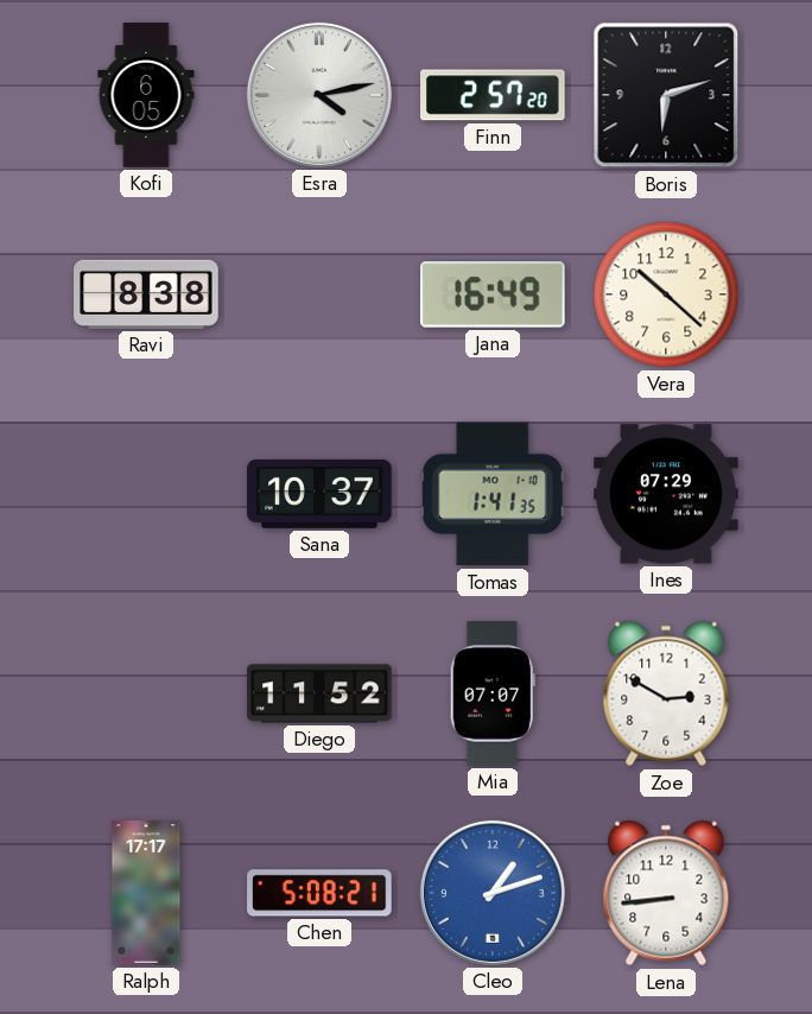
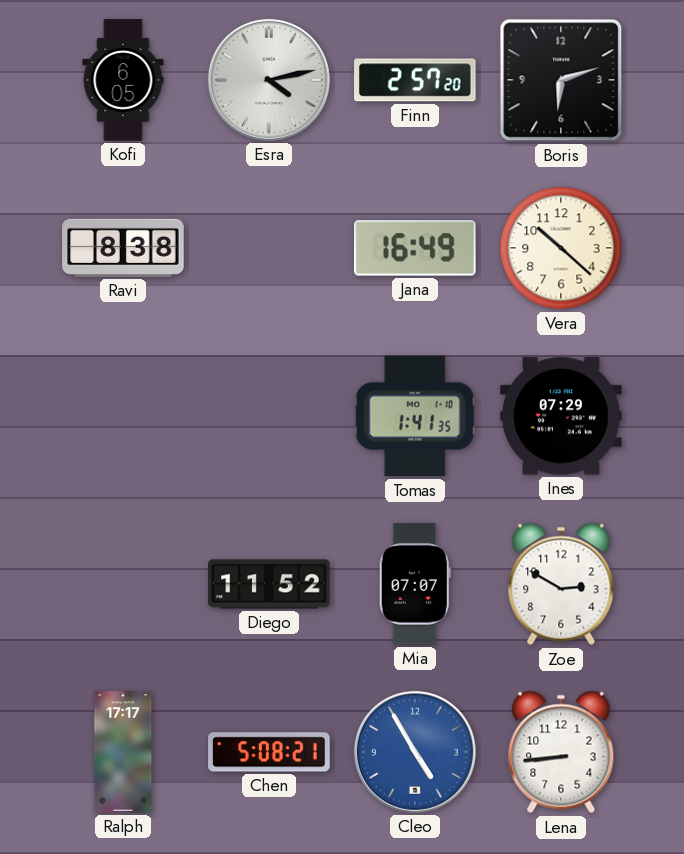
Sana: 10:37 -> none (319, 494)
Cleo: 1:12 -> 4:55 (415, 752)
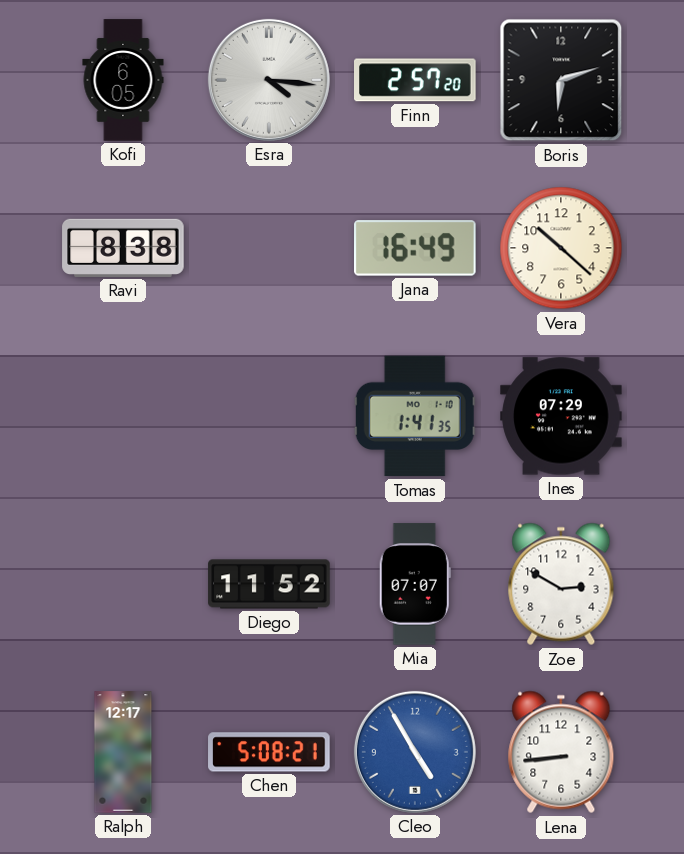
Esra: 4:13 -> 4:16 (269, 80)
Ralph: 17:17 -> 12:17 (123, 752)
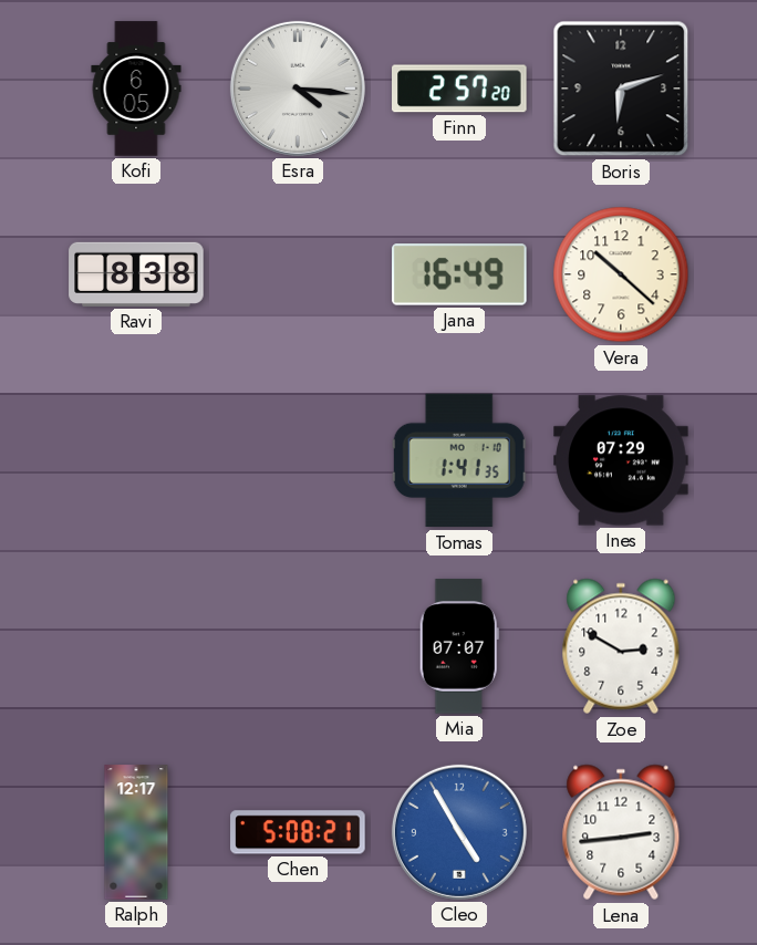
Diego: 11:52 -> none (269, 584)
Lena: 8:44 -> 2:44 (621, 832)
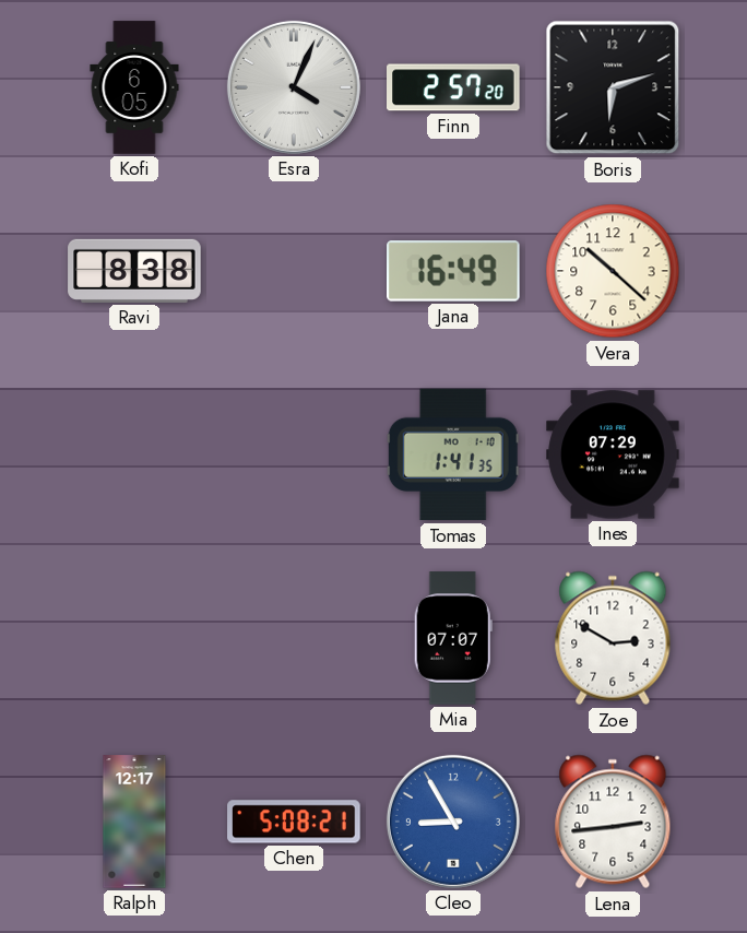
Esra: 4:16 -> 4:04 (294, 87)
Cleo: 4:55 -> 8:55 (453, 822)
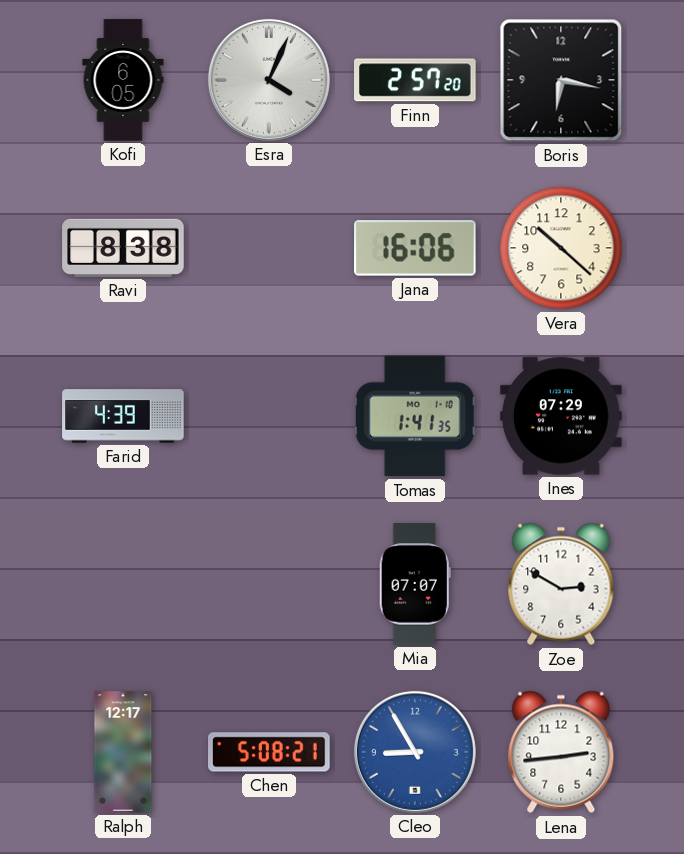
Boris: 6:12 -> 6:17 (561, 80)
Jana: 16:49 -> 16:06 (416, 248)
Farid: none -> 4:39 (123, 416)
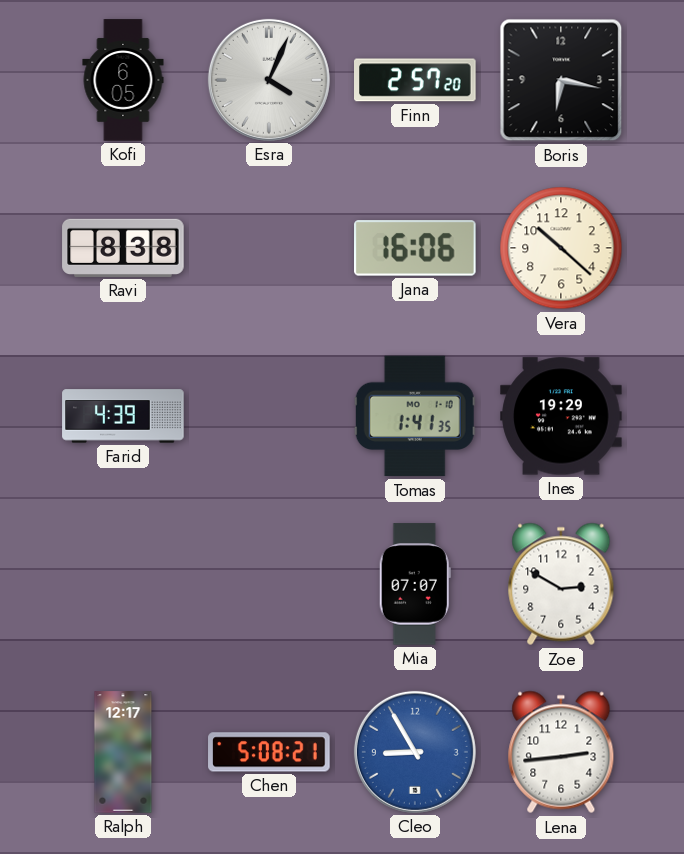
Ines: 07:29 -> 19:29 (561, 416)
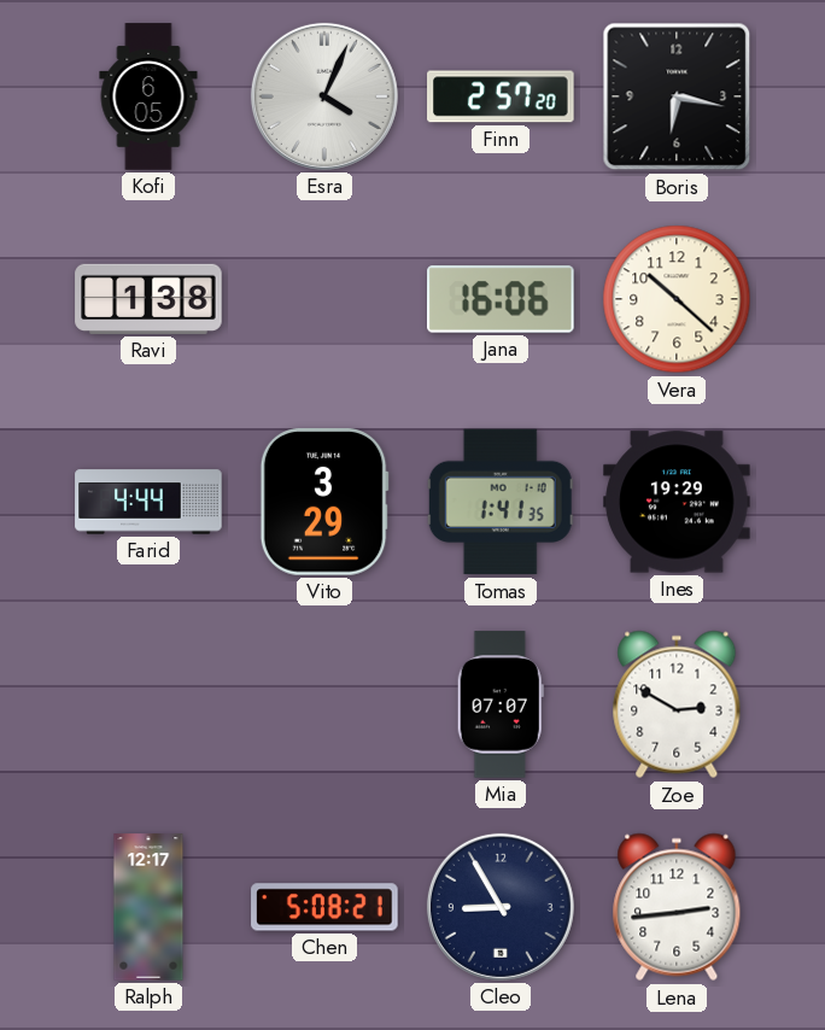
Ravi: 8:38 -> 1:38 (148, 299)
Farid: 4:39 -> 4:44 (148, 502)
Vito: none -> 3:29 (324, 503)
Cleo dial: blue -> navy (501, 907)
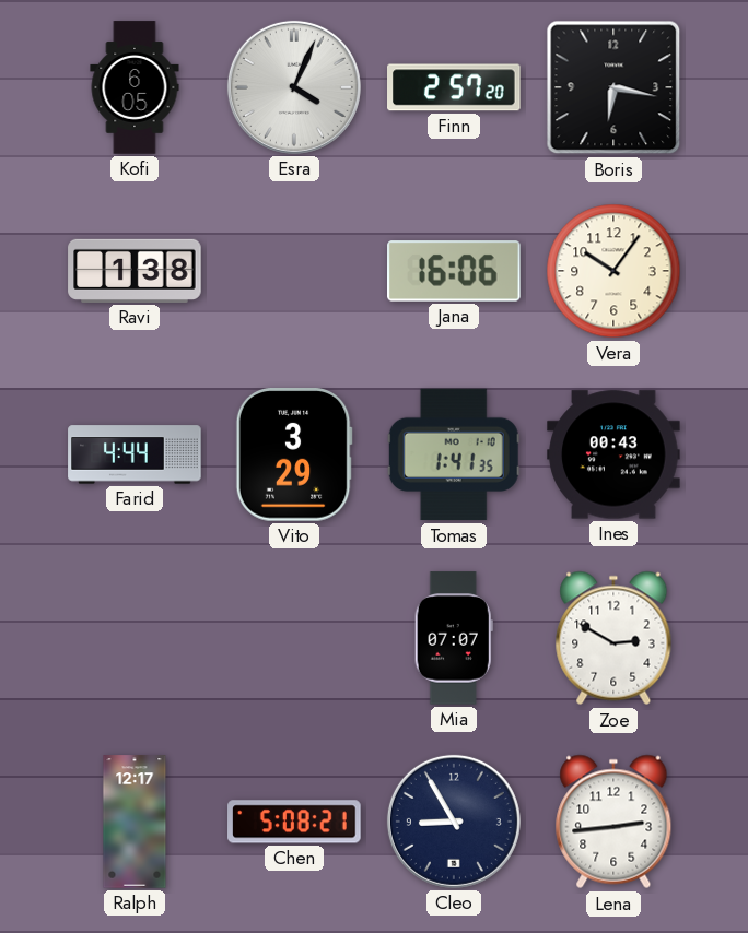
Vera: 10:22 -> 10:06 (613, 271)
Ines: 19:29 -> 00:43 (613, 454)
